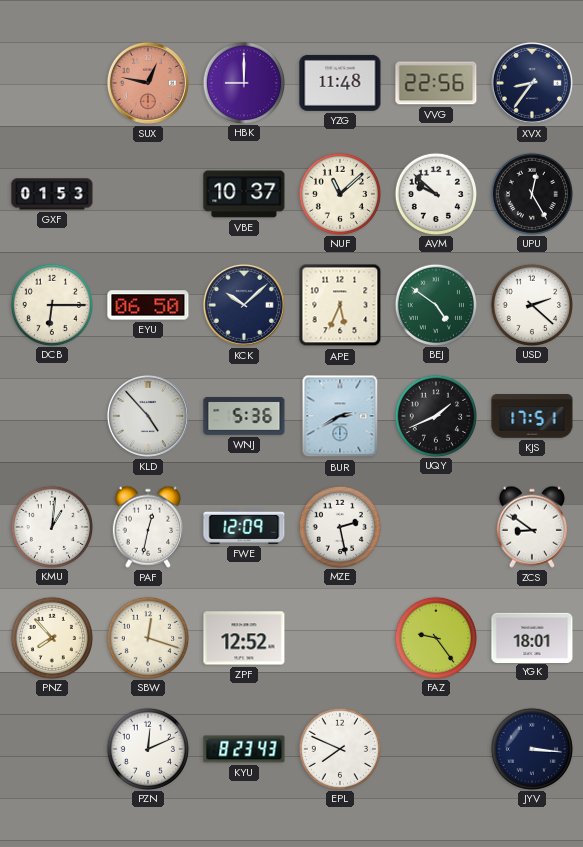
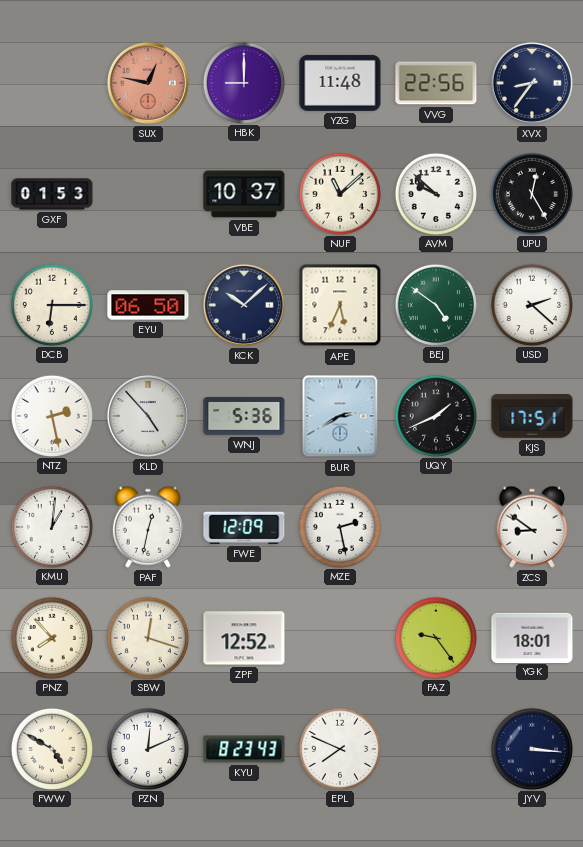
NTZ: none -> 2:28 (51, 415)
FWW: none -> 4:50 (51, 748)
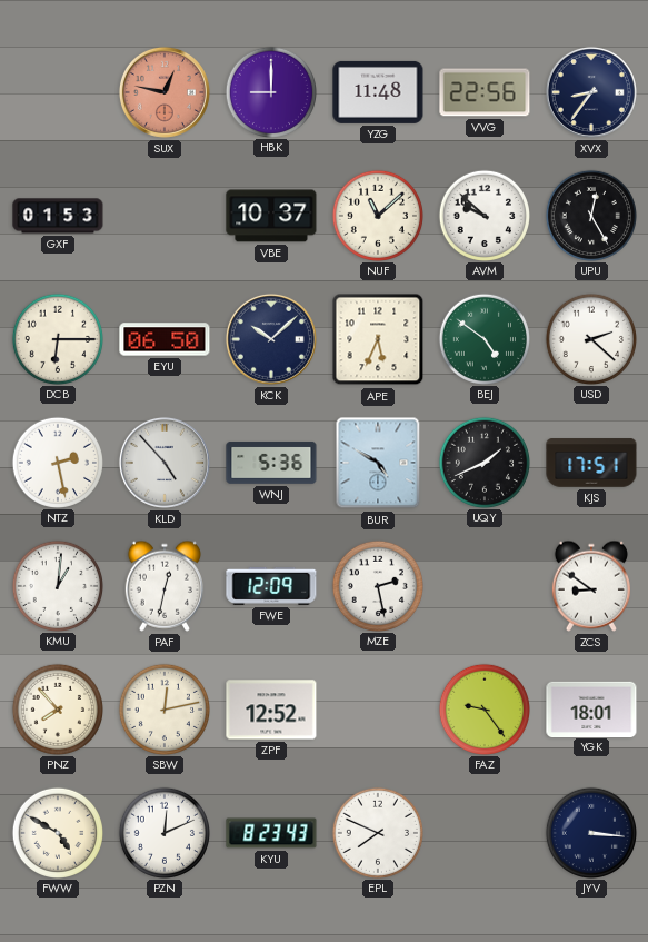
BUR: 2:40 -> 4:50 (378, 463)
SBW: 12:18 -> 12:13 (163, 708)
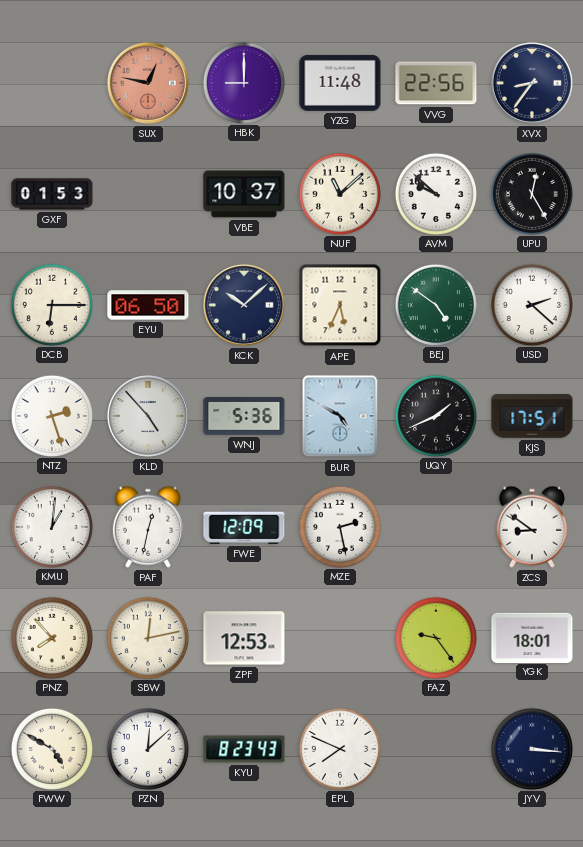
NTZ: 2:28 -> 2:27 (51, 415)
ZPF: 12:52 -> 12:53 (244, 638)
PZN: 12:11 -> 12:08 (147, 748)
